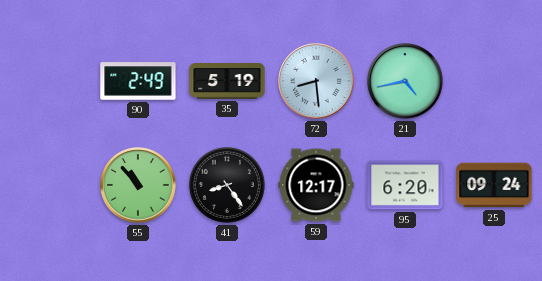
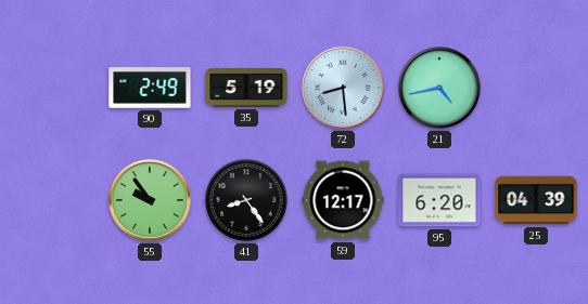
55: 10:53 -> 9:54 (150, 200)
25: 09:24 -> 04:39 (536, 200)
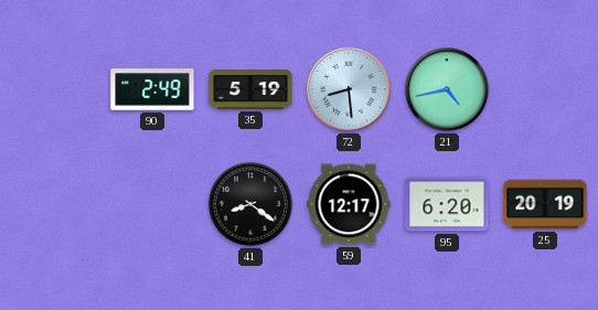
55: 9:54 -> none (150, 200)
41: 8:24 -> 8:21 (250, 204)
25: 04:39 -> 20:19 (545, 204)
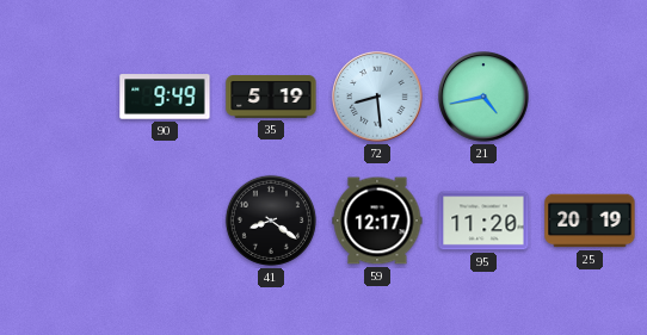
90: 2:49 -> 9:49 (165, 97)
95: 6:20 -> 11:20 (483, 221)
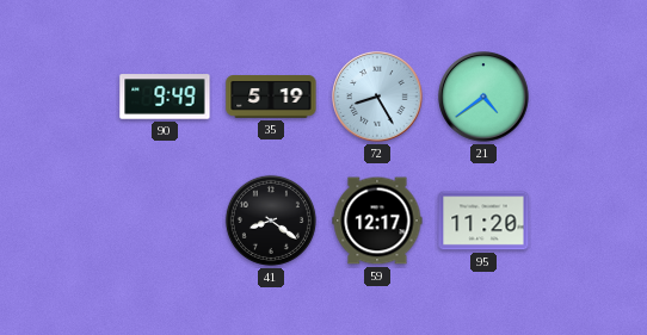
72: 8:29 -> 8:25 (377, 97)
21: 4:43 -> 4:39 (483, 97)
25: 20:19 -> none (590, 221)
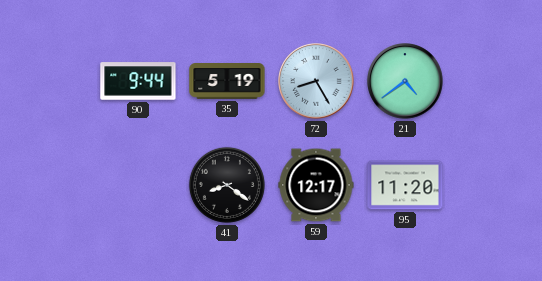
90: 9:49 -> 9:44 (138, 81)
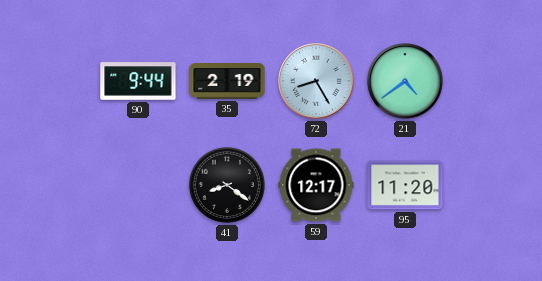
35: 5:19 -> 2:19 (227, 82)
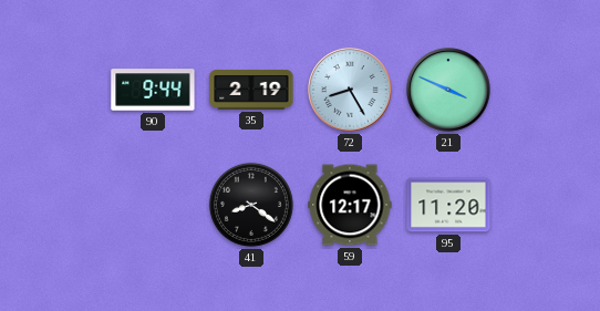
21: 4:39 -> 3:49 (448, 90)
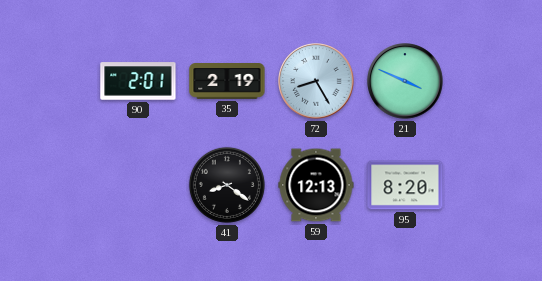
90: 9:44 -> 2:01 (138, 81)
59: 12:17 -> 12:13 (316, 185)
95: 11:20 -> 8:20 (405, 185)
